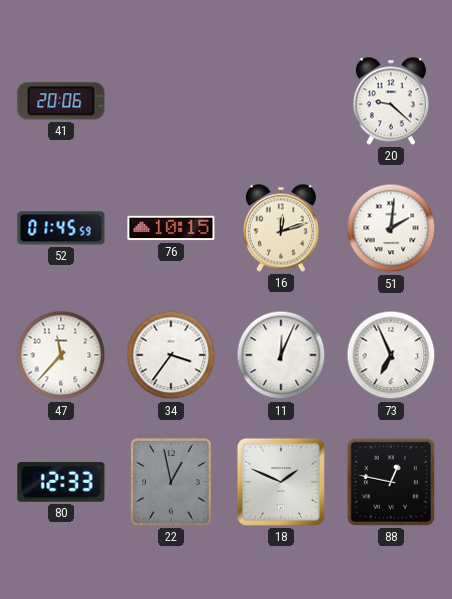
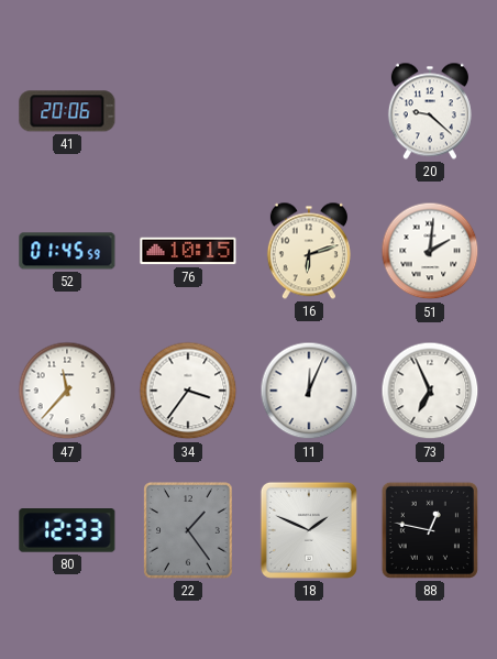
16: 12:12 -> 6:12 (309, 251)
22: 12:58 -> 1:24 (189, 531)
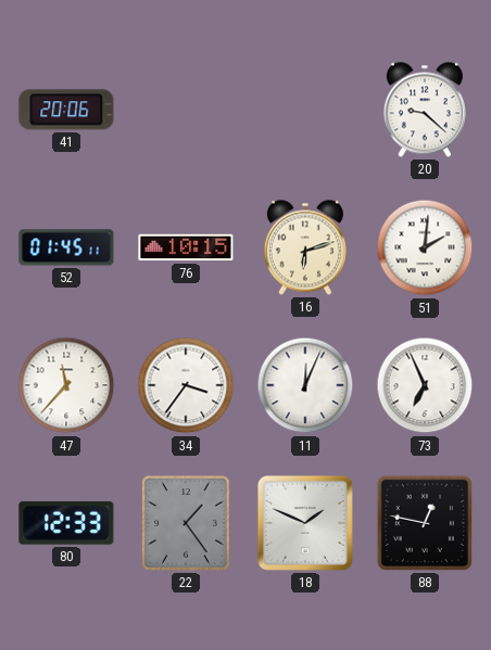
52: 01:45:59 -> 01:45:11 (66, 247)
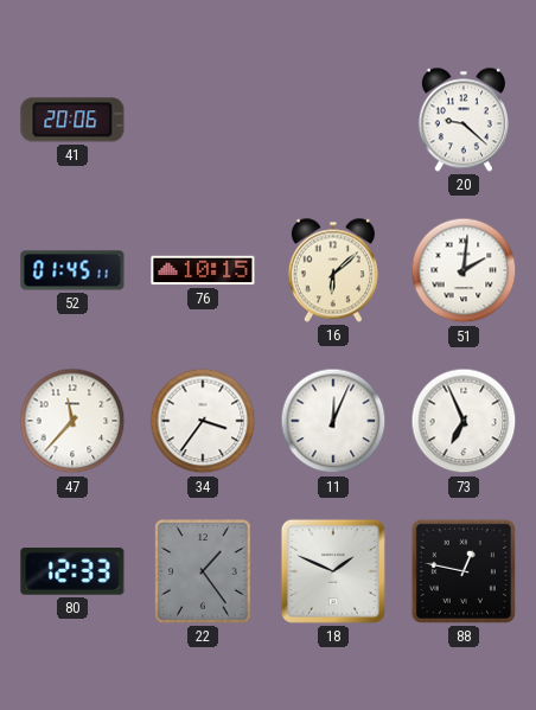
16: 6:12 -> 6:08 (333, 270)
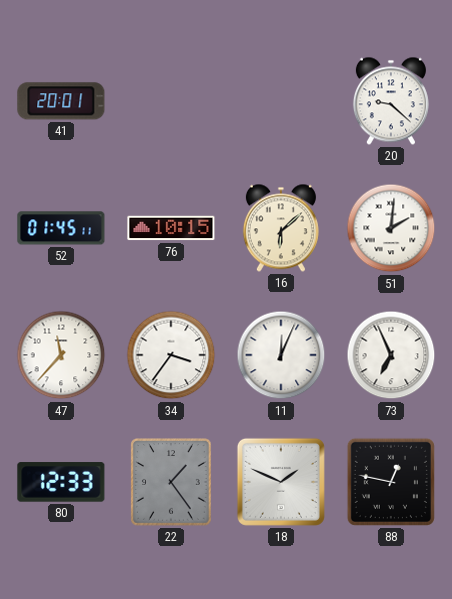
41: 20:06 -> 20:01 (61, 101)
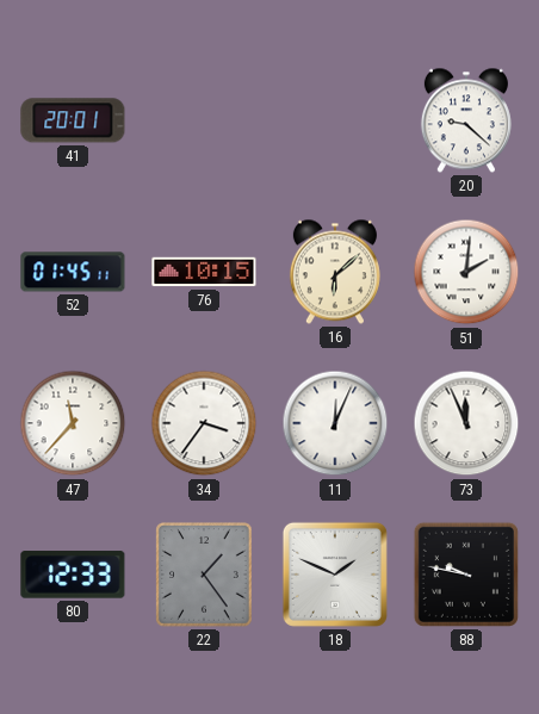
73: 6:56 -> 11:56 (466, 423)
88: 12:47 -> 9:47 (466, 575)
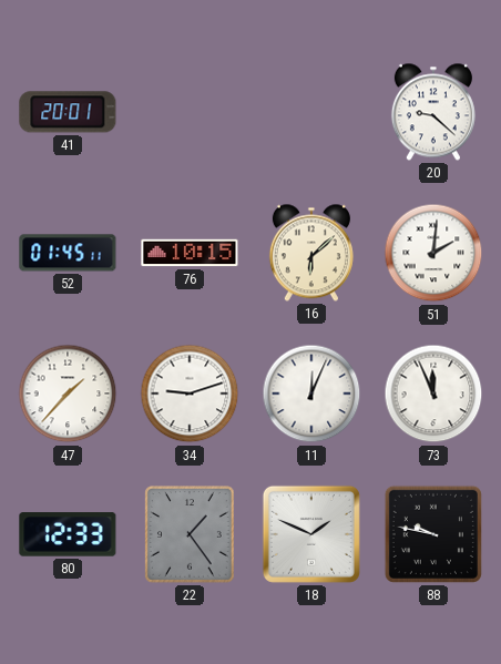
47: 11:37 -> 1:37 (68, 394)
34: 3:36 -> 9:12 (190, 394)
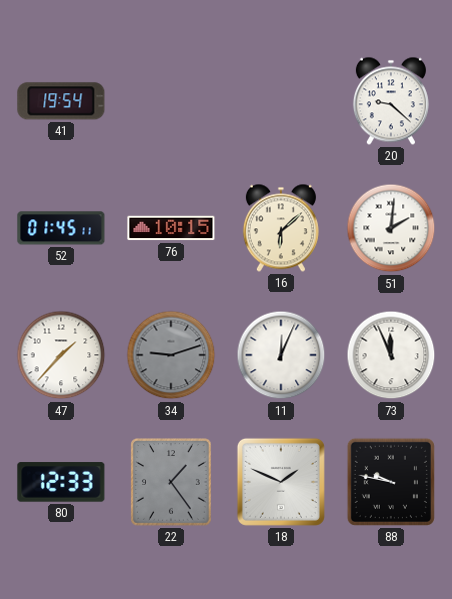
41: 20:01 -> 19:54 (61, 101)
34 dial: white -> grey (171, 355)
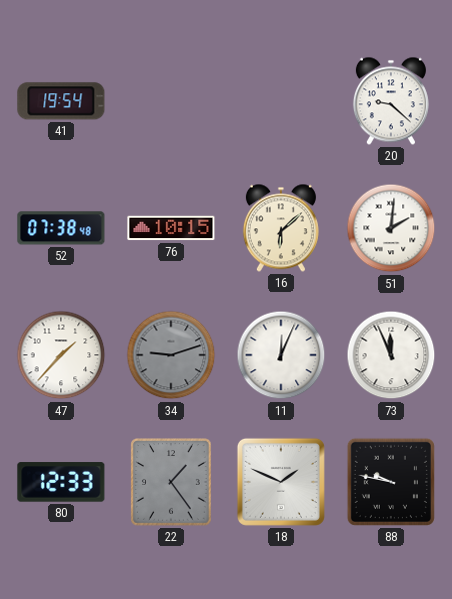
52: 01:45 -> 07:38 (61, 228)
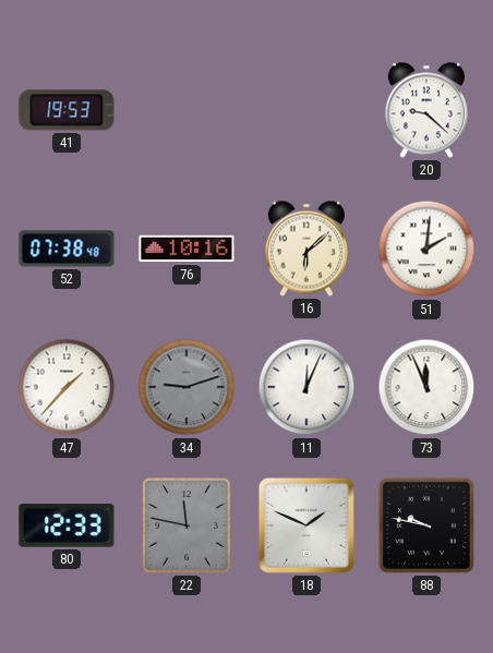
41: 19:54 -> 19:53 (67, 110)
76: 10:15 -> 10:16 (187, 249)
22: 1:24 -> 11:47 (188, 527)
